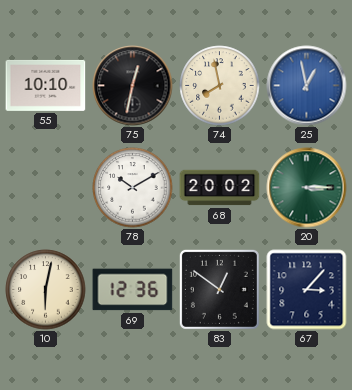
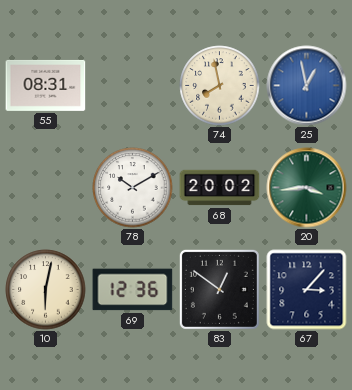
55: 10:10 -> 08:31 (46, 85)
75: 12:32 -> none (133, 86)
20: 3:15 -> 3:44 (307, 188)
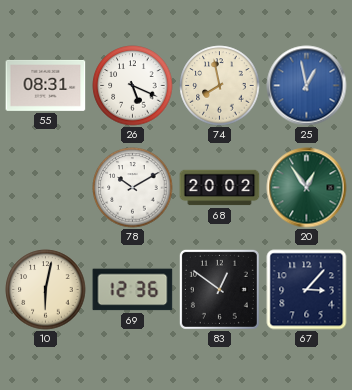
26: none -> 5:19 (133, 86)
20: 3:44 -> 12:54 (307, 188)
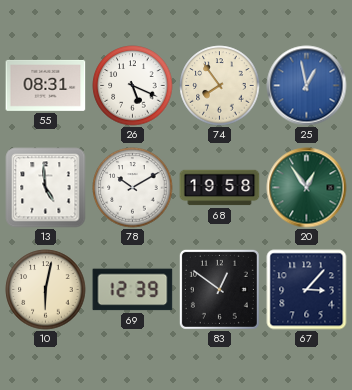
74: 7:58 -> 7:54 (220, 86)
13: none -> 4:59 (46, 188)
68: 20:02 -> 19:58 (220, 188)
69: 12:36 -> 12:39 (133, 290)
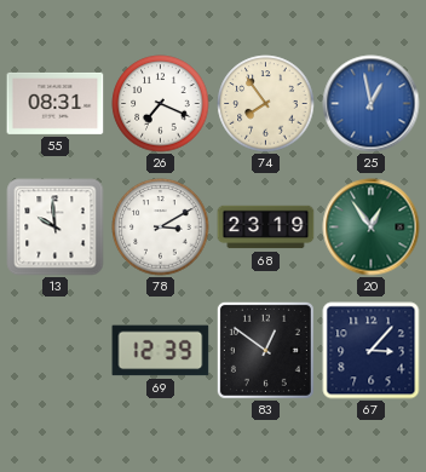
26: 5:19 -> 7:19 (161, 104)
13: 4:59 -> 9:59 (56, 228)
78: 10:10 -> 3:10 (161, 228)
68: 19:58 -> 23:19 (266, 228)
10: 6:02 -> none (46, 290)
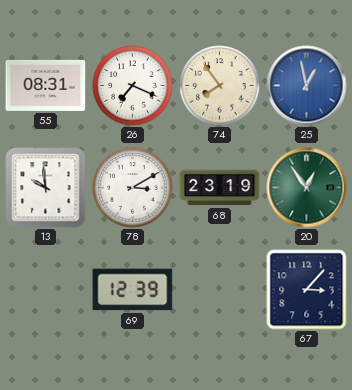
83: 12:51 -> none (265, 350)
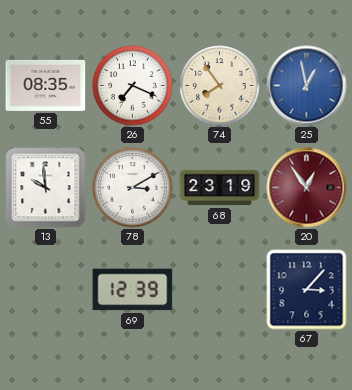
55: 08:31 -> 08:35 (46, 85)
20 dial: green -> burgundy (307, 188)
